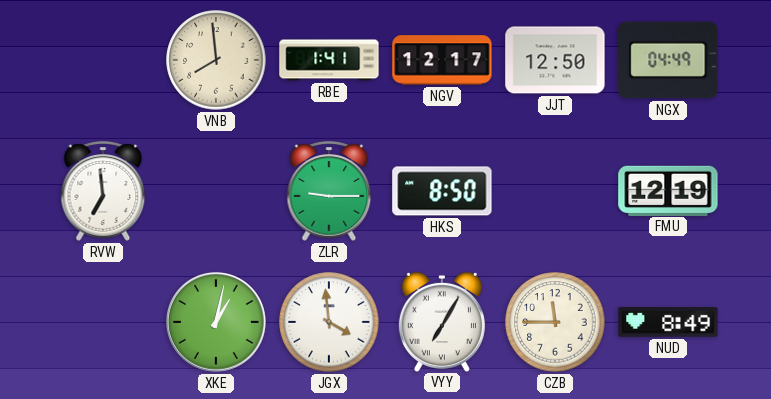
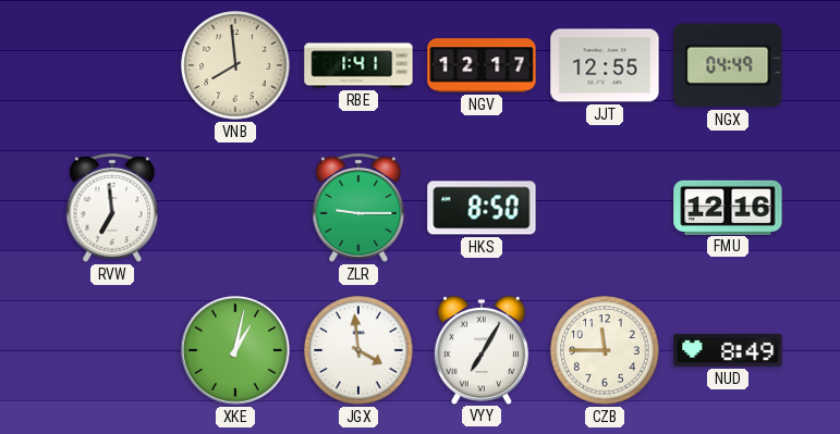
JJT: 12:50 -> 12:55 (605, 65)
FMU: 12:19 -> 12:16 (728, 207)
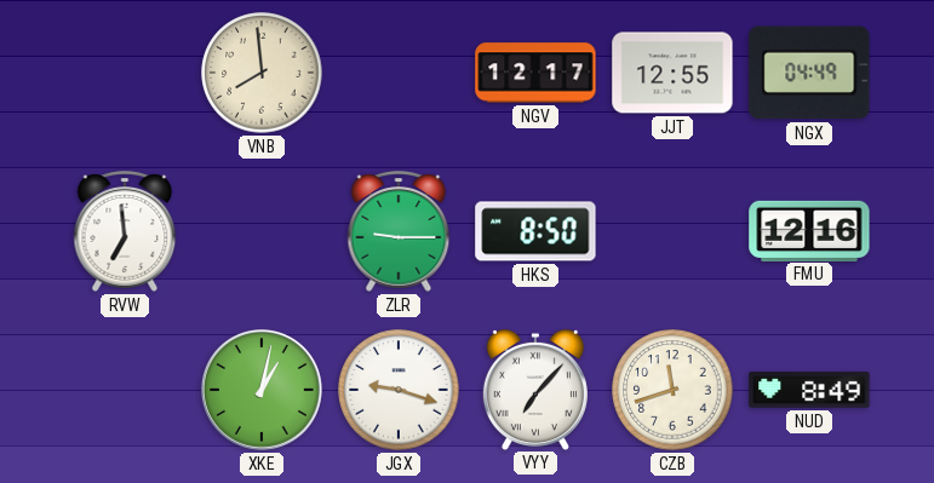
RBE: 1:41 -> none (358, 65)
JGX: 3:59 -> 9:18 (399, 390)
VYY: 7:05 -> 7:07 (535, 389)
CZB: 11:45 -> 11:42 (672, 390)
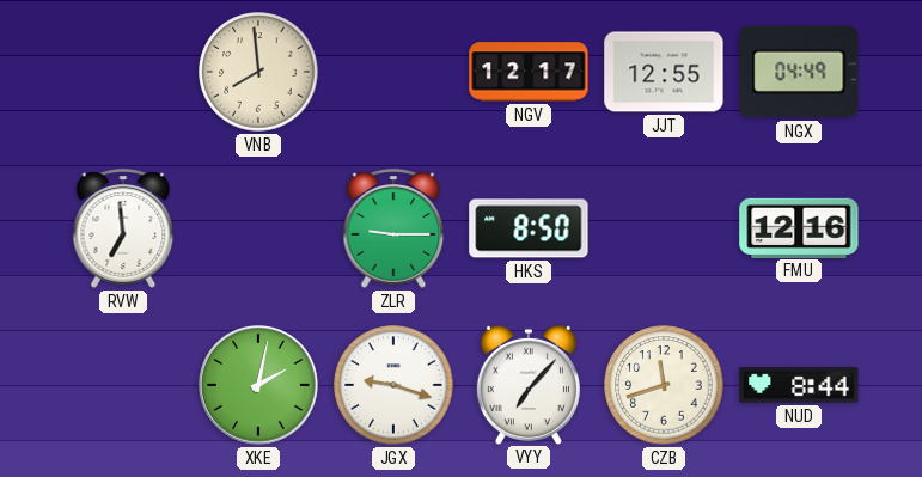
XKE: 1:02 -> 2:02 (258, 385)
NUD: 8:49 -> 8:44 (799, 385)
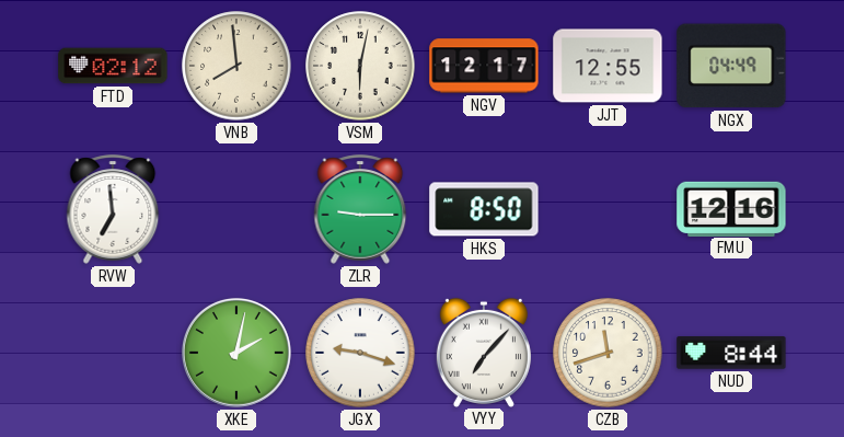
FTD: none -> 02:12 (113, 66)
VSM: none -> 6:02 (360, 66)
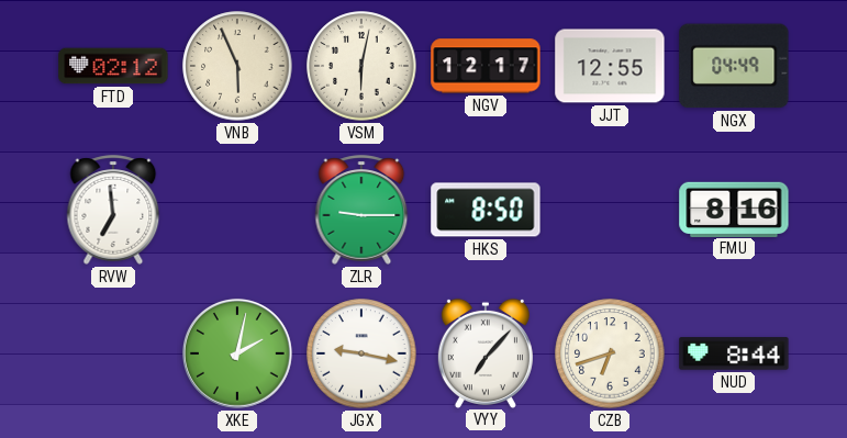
VNB: 7:59 -> 5:56 (237, 66)
FMU: 12:16 -> 8:16 (734, 209)
JGX: 9:18 -> 9:17 (361, 353)
CZB: 11:42 -> 6:42 (610, 353)
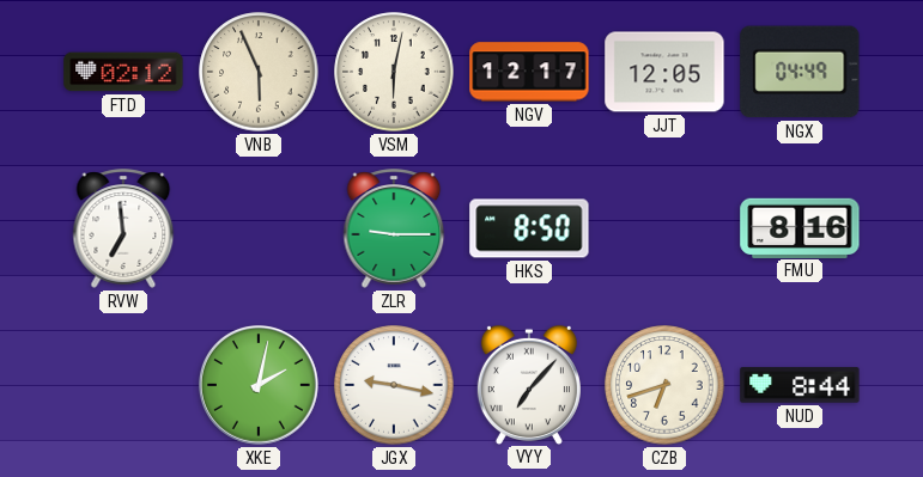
JJT: 12:55 -> 12:05 (664, 72)
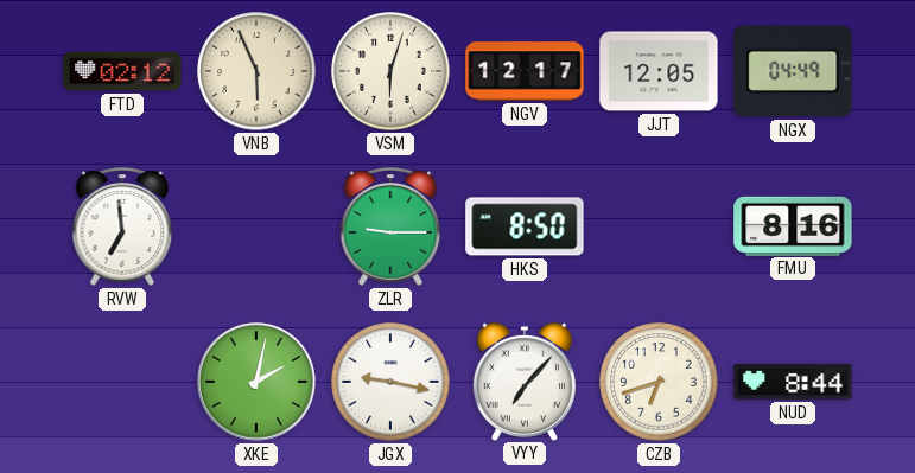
VSM: 6:02 -> 6:03 (390, 71)
